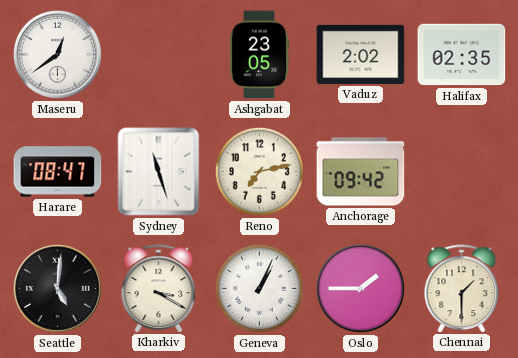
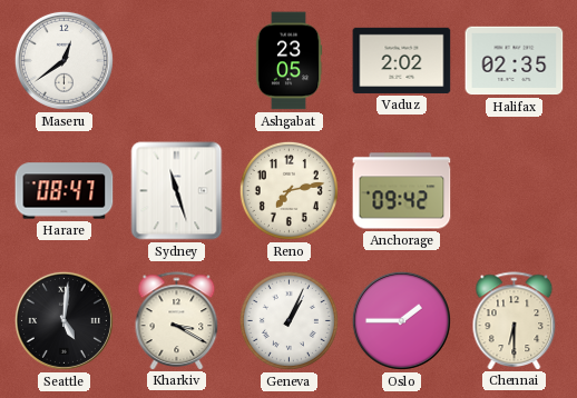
Chennai: 1:30 -> 6:30 (515, 320)
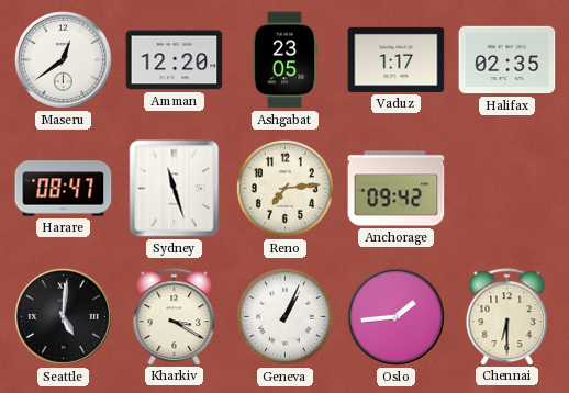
Amman: none -> 12:20 (175, 60)
Vaduz: 2:02 -> 1:17 (397, 59)
Reno: 7:13 -> 7:14 (284, 188)
Oslo: 1:45 -> 1:44 (395, 316)
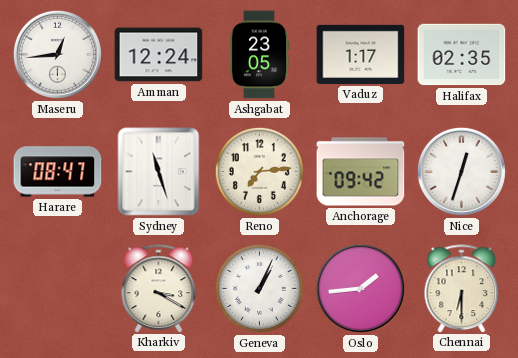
Maseru: 12:39 -> 12:44 (57, 54)
Amman: 12:20 -> 12:24 (159, 55)
Nice: none -> 12:33 (461, 171)
Seattle: 5:01 -> none (63, 316)
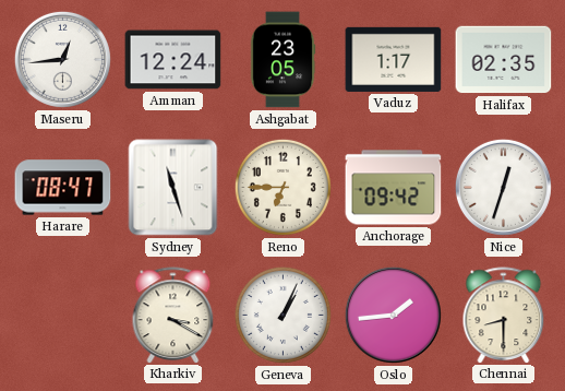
Reno: 7:14 -> 6:45 (282, 187)
Chennai: 6:30 -> 8:30 (504, 315)
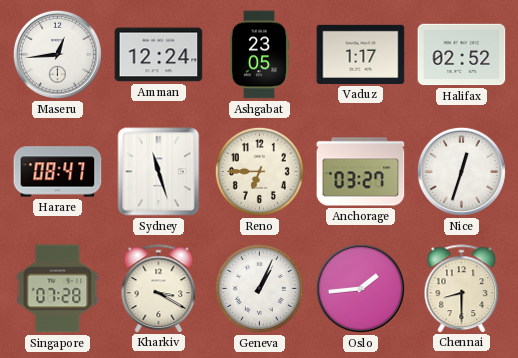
Halifax: 02:35 -> 02:52 (462, 55)
Anchorage: 09:42 -> 03:27 (361, 172)
Singapore: none -> 07:28 (58, 289)
